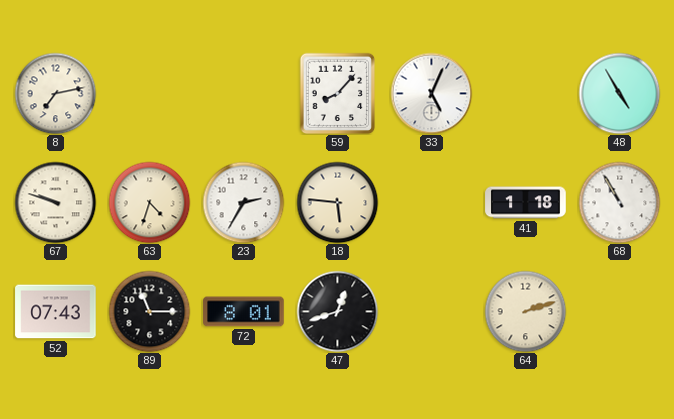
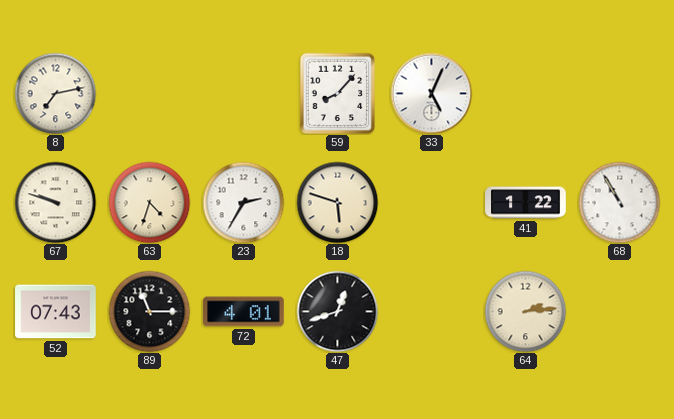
48: 4:55 -> none (619, 93)
18: 5:46 -> 5:48 (337, 202)
41: 1:18 -> 1:22 (526, 203)
72: 8:01 -> 4:01 (244, 312)
64: 2:12 -> 2:14 (525, 311)
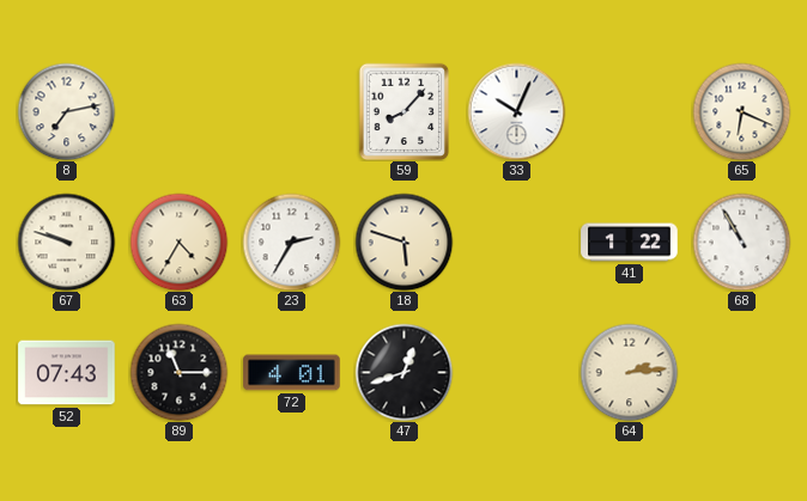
33: 5:04 -> 10:04 (516, 111)
65: none -> 6:19 (741, 111)
63: 4:33 -> 4:35 (178, 242)
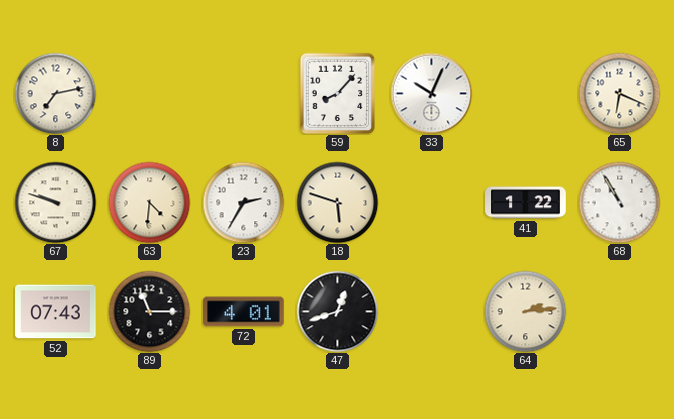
63: 4:35 -> 4:31 (149, 202)
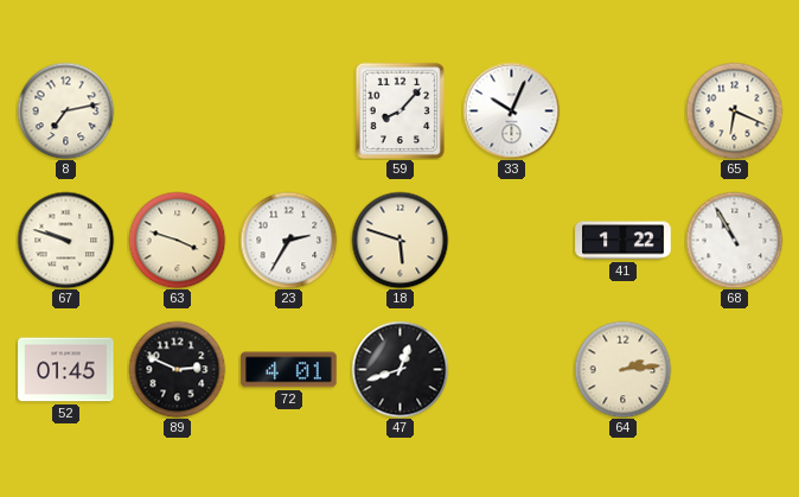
63: 4:31 -> 3:48 (177, 240)
52: 07:43 -> 01:45 (66, 370)
89: 11:15 -> 2:49 (177, 369)
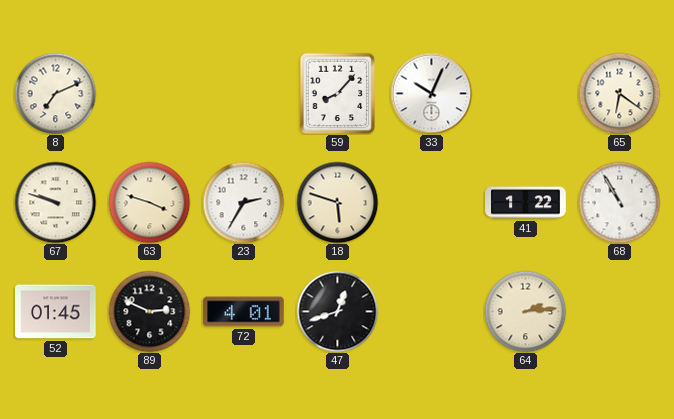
8: 7:13 -> 7:11 (55, 93)
65: 6:19 -> 6:21 (619, 93)
